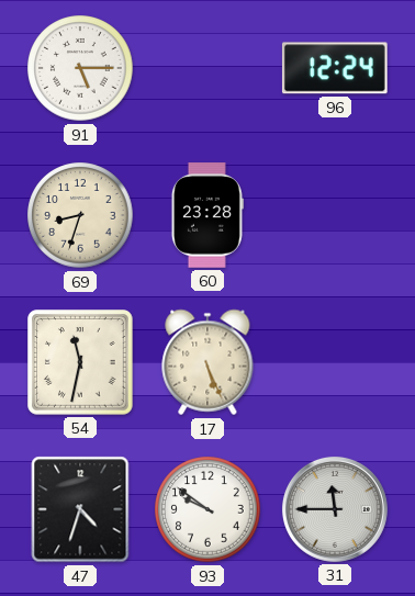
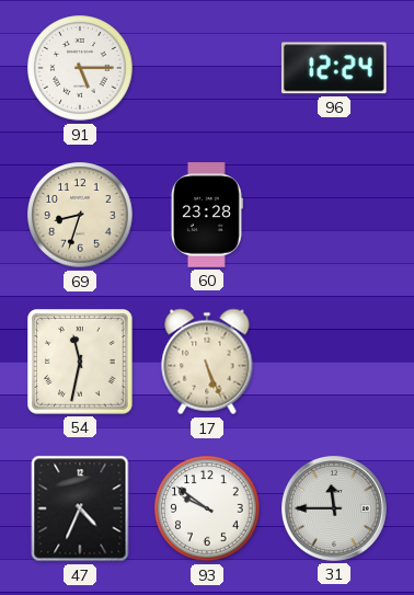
47: 4:33 -> 4:34 (80, 508)
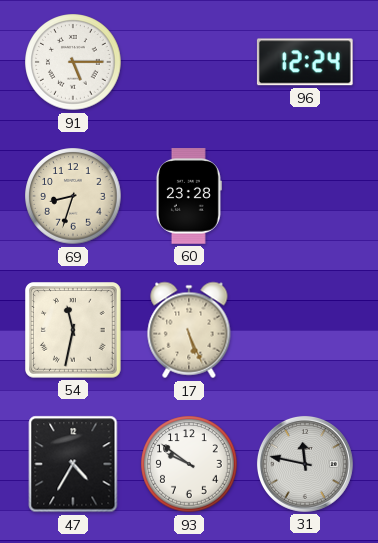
47: 4:34 -> 4:35 (73, 464)
31: 11:45 -> 11:47 (305, 464)
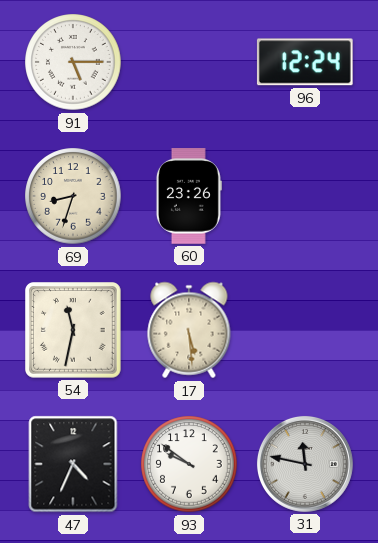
60: 23:28 -> 23:26 (189, 196)
17: 5:26 -> 5:29 (189, 330)
47: 4:35 -> 4:34 (73, 464)
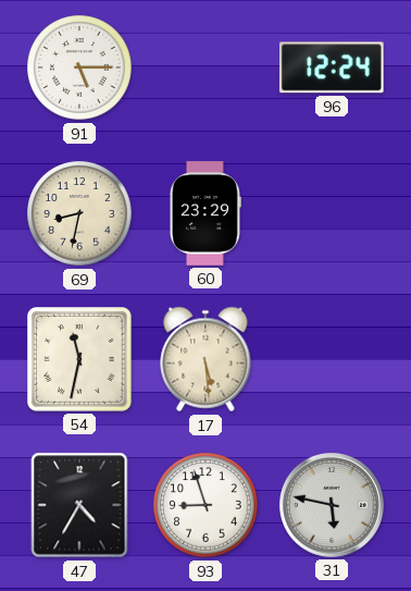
69: 8:33 -> 8:32 (79, 213)
60: 23:26 -> 23:29 (205, 213)
47: 4:34 -> 4:35 (79, 505)
93: 9:51 -> 8:57 (205, 505)
31: 11:47 -> 5:47 (332, 505)
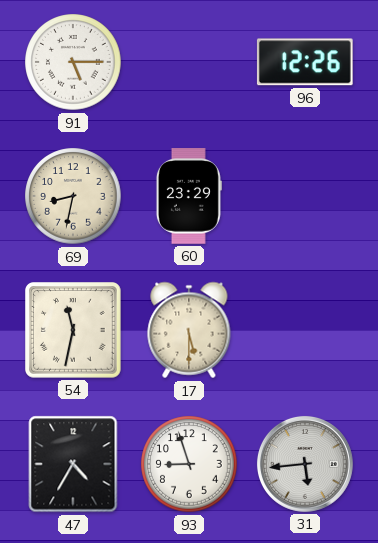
96: 12:24 -> 12:26 (305, 62)
17: 5:29 -> 5:30 (189, 330)
31: 5:47 -> 5:44 (305, 464)
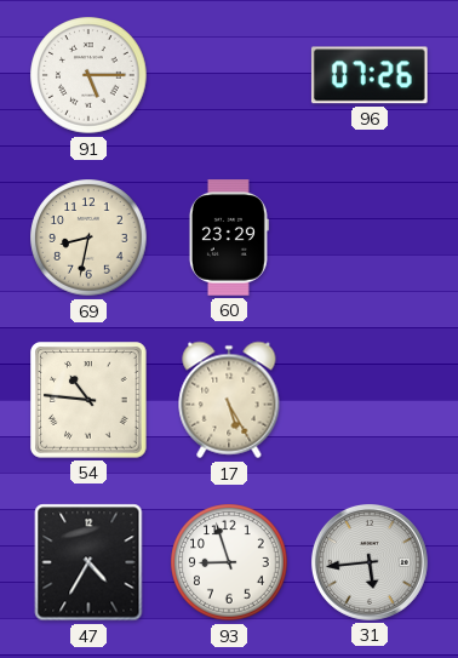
96: 12:26 -> 07:26 (370, 75)
54: 11:32 -> 10:46 (90, 401)
17: 5:30 -> 5:25 (229, 400)
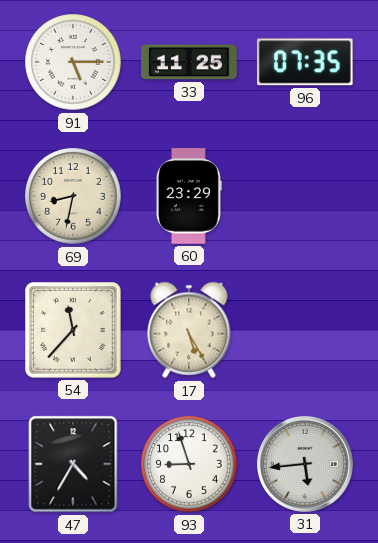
33: none -> 11:25 (189, 62)
96: 07:26 -> 07:35 (305, 62)
54: 10:46 -> 11:37 (74, 331)
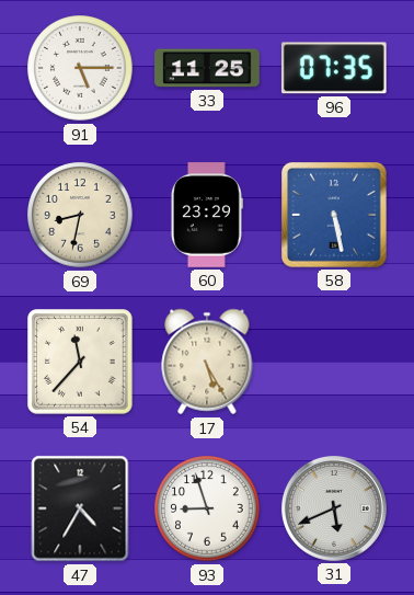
58: none -> 5:28 (335, 216)
31: 5:44 -> 5:41 (334, 508)
